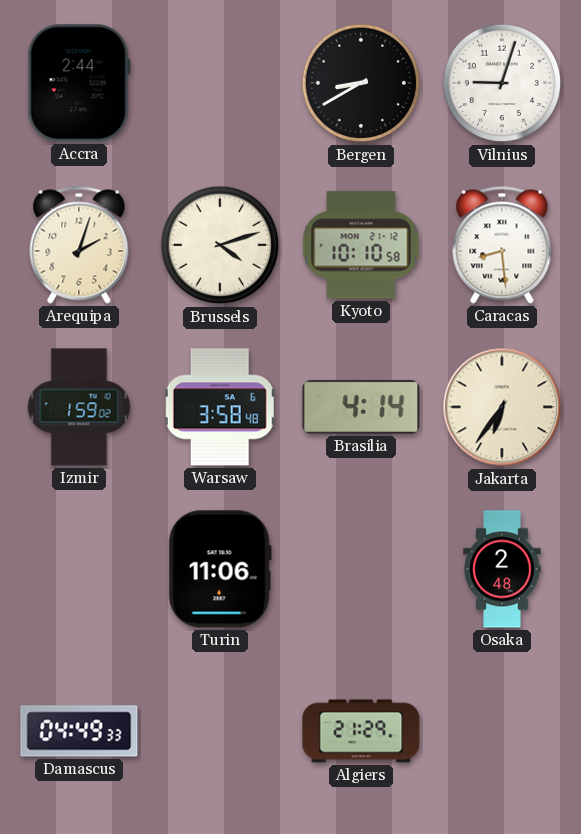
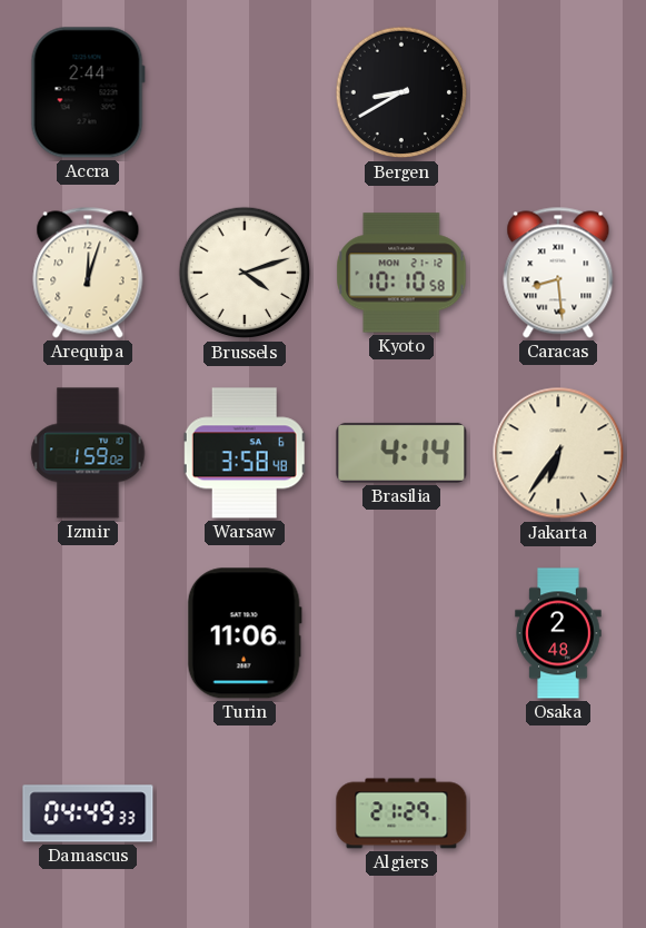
Vilnius: 9:03 -> none (502, 83)
Arequipa: 2:03 -> 12:03 (88, 273)
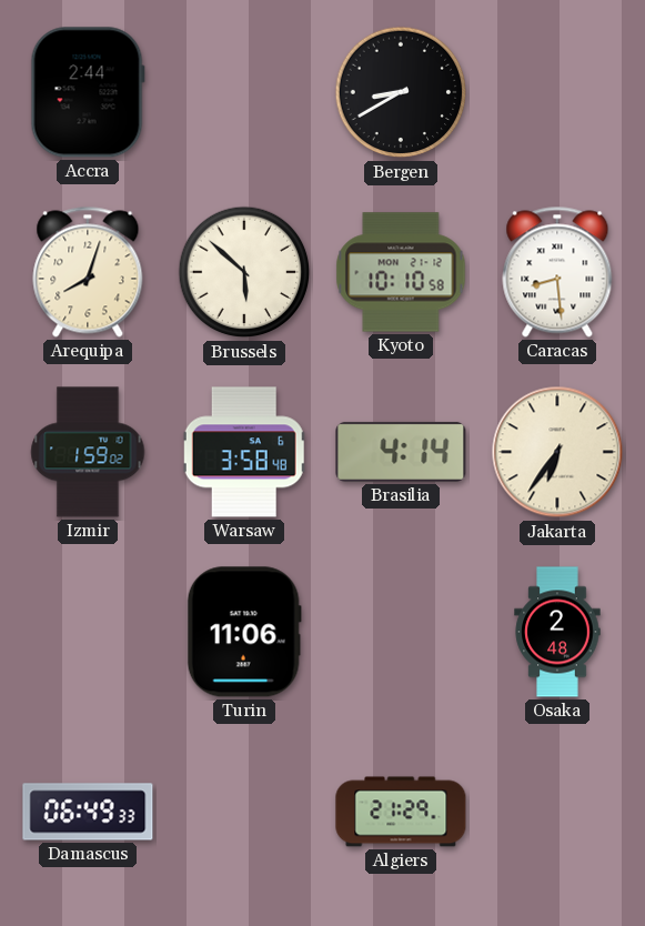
Arequipa: 12:03 -> 8:03 (88, 272)
Brussels: 4:12 -> 5:52 (244, 272)
Damascus: 04:49 -> 06:49 (88, 812)
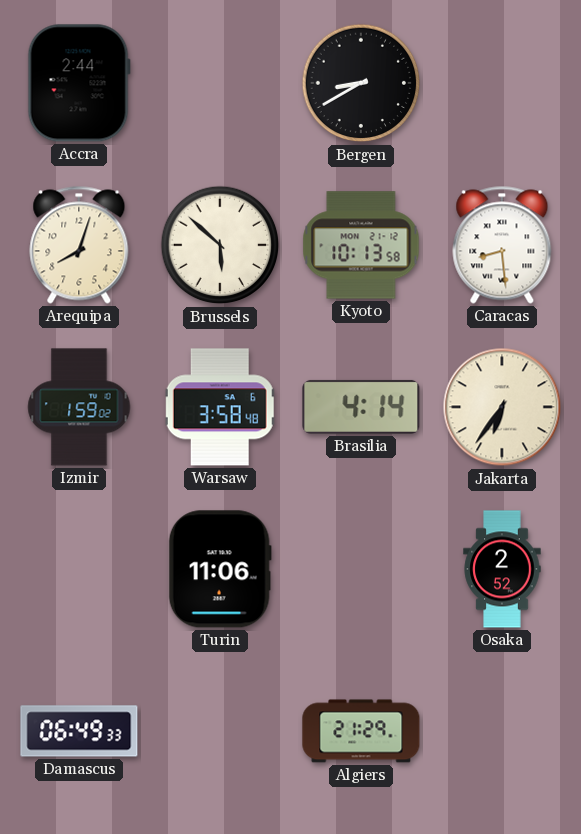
Kyoto: 10:10 -> 10:13 (361, 245)
Osaka: 2:48 -> 2:52 (502, 569)
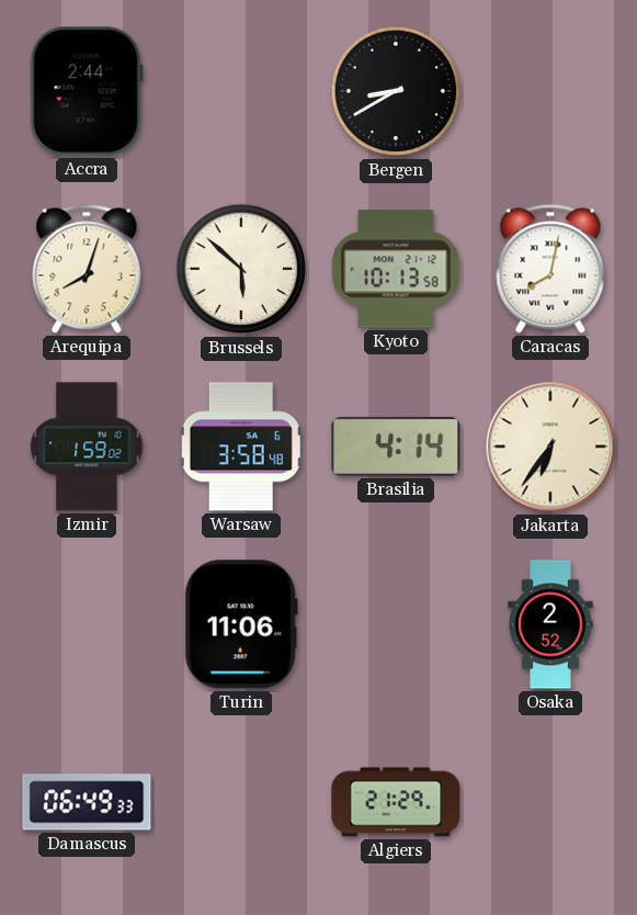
Caracas: 8:29 -> 8:02 (550, 269)
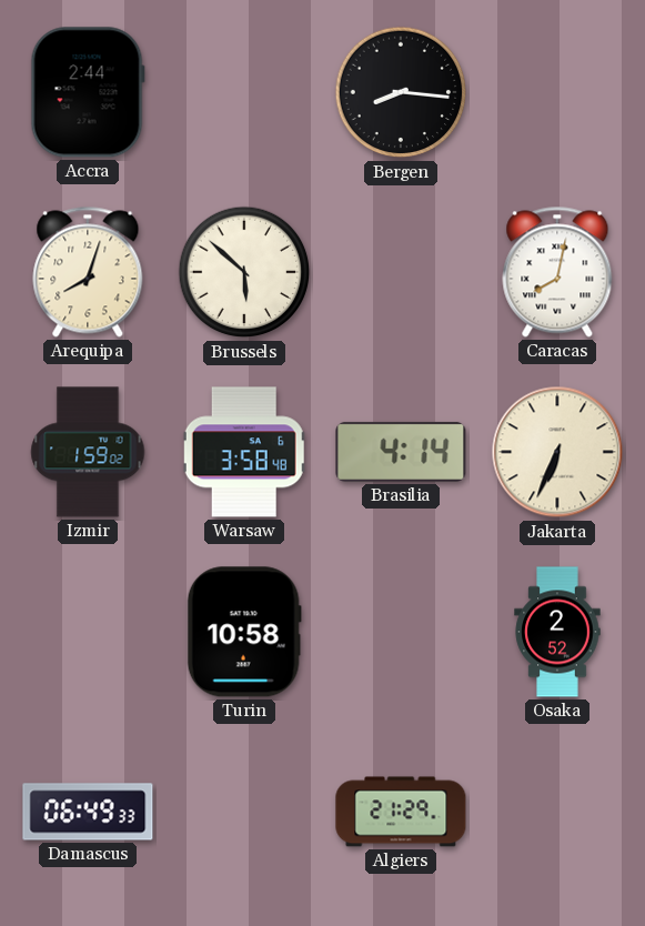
Bergen: 8:40 -> 8:16 (401, 92)
Kyoto: 10:13 -> none (396, 269)
Jakarta: 6:36 -> 6:34 (557, 452)
Turin: 11:06 -> 10:58 (244, 632)
